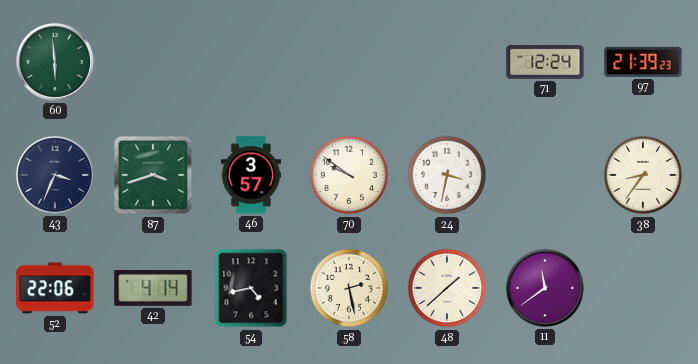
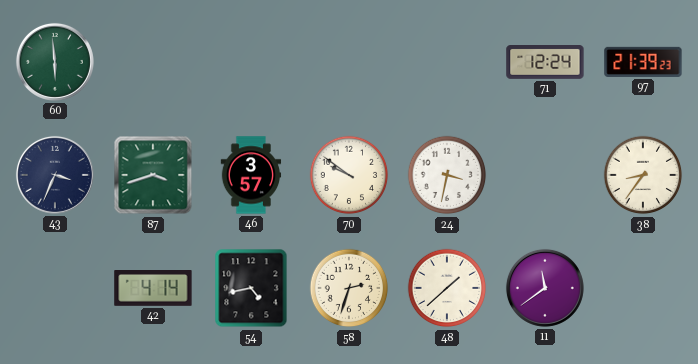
52: 22:06 -> none (55, 288)
58: 2:28 -> 2:33 (349, 288)
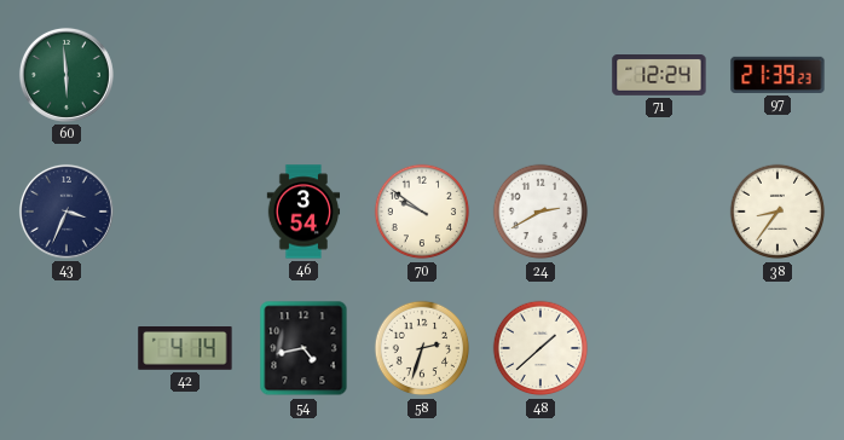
87: 3:42 -> none (153, 175)
46: 3:57 -> 3:54 (304, 212)
24: 3:32 -> 2:40 (540, 212)
11: 11:39 -> none (545, 288)
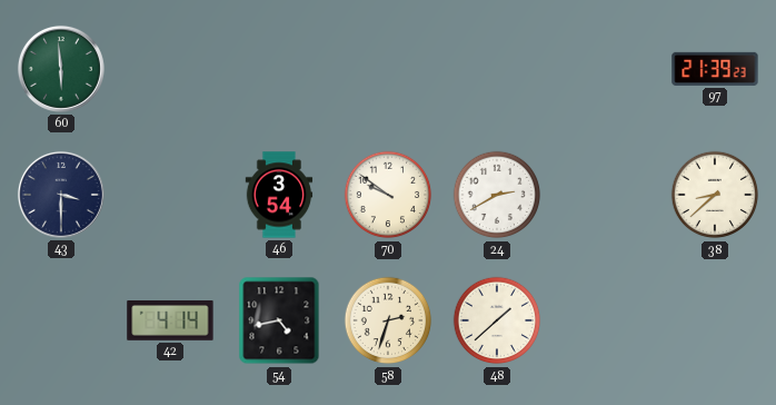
71: 12:24 -> none (659, 76)
43: 3:34 -> 3:30 (61, 195)
38: 8:36 -> 8:38 (715, 195)
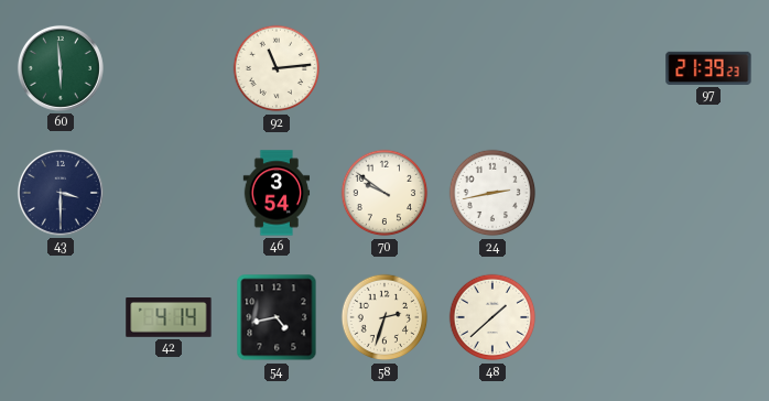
92: none -> 11:14 (277, 68)
24: 2:40 -> 2:43 (492, 193)
38: 8:38 -> none (715, 195)
